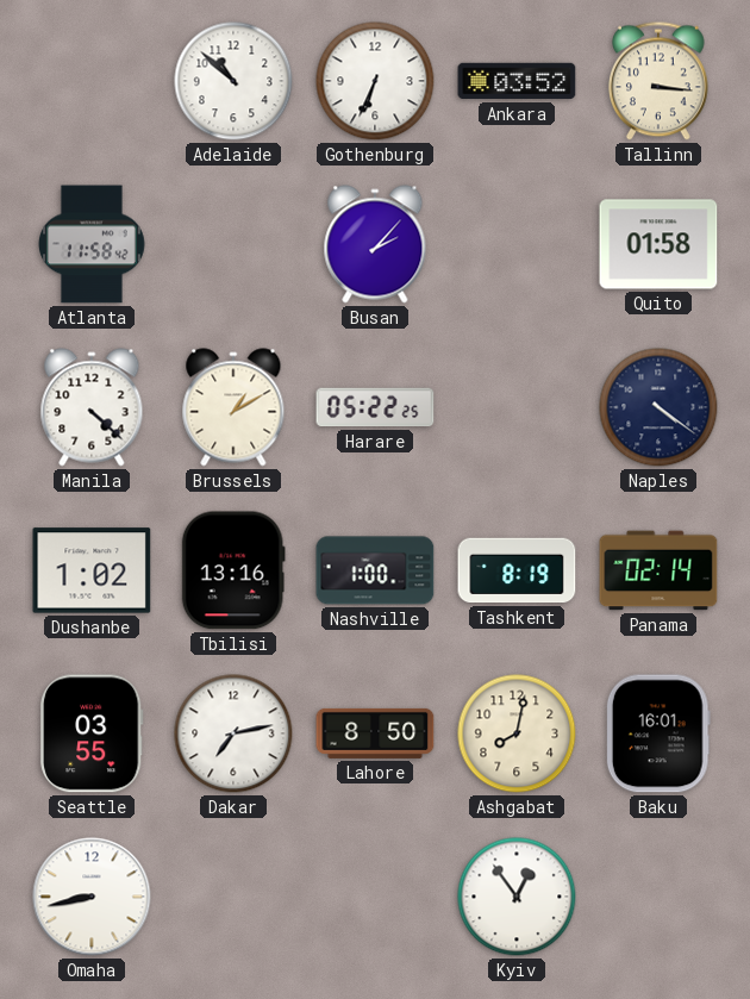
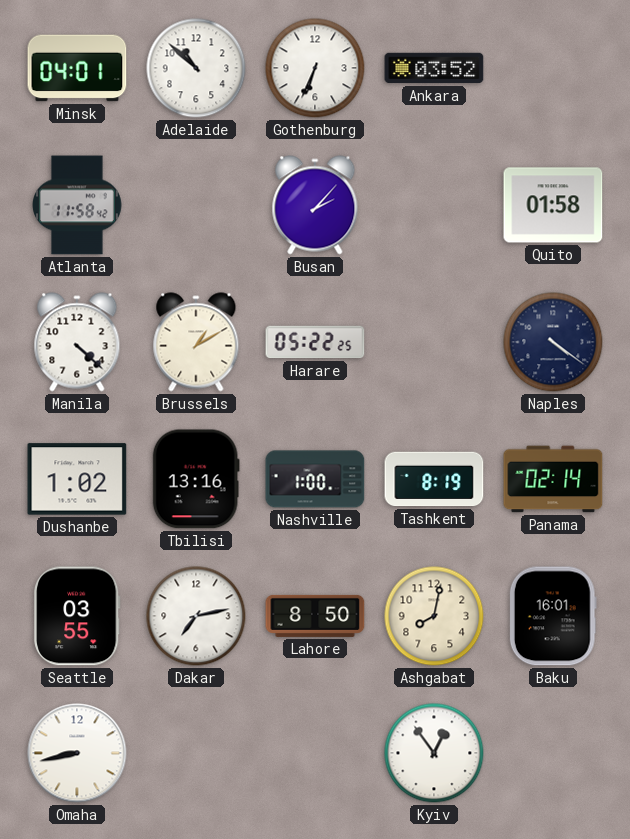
Minsk: none -> 04:01 (77, 68)
Tallinn: 3:16 -> none (658, 81)
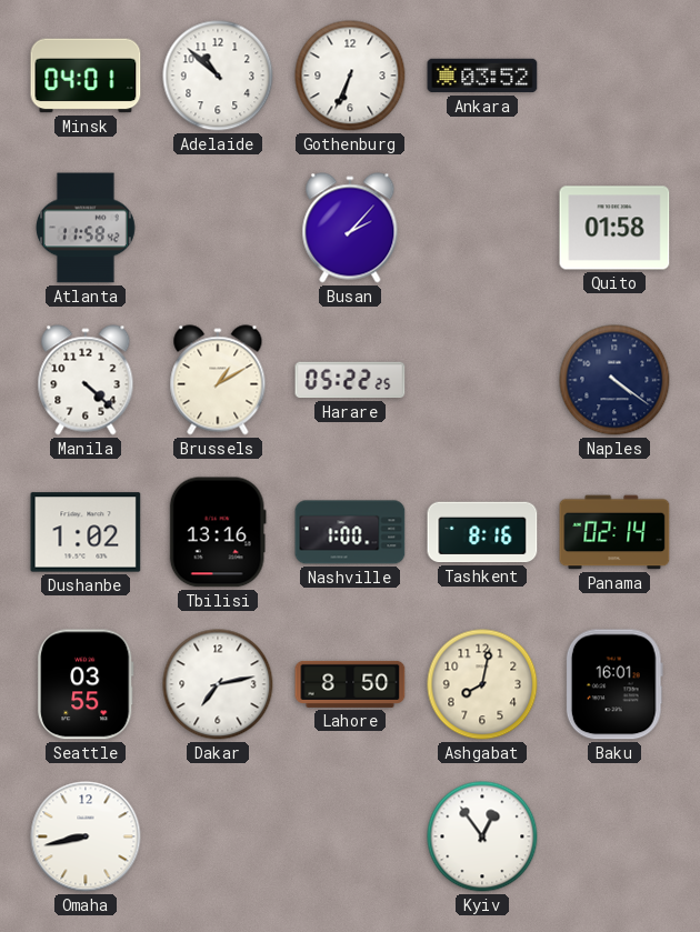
Tashkent: 8:19 -> 8:16 (482, 532)
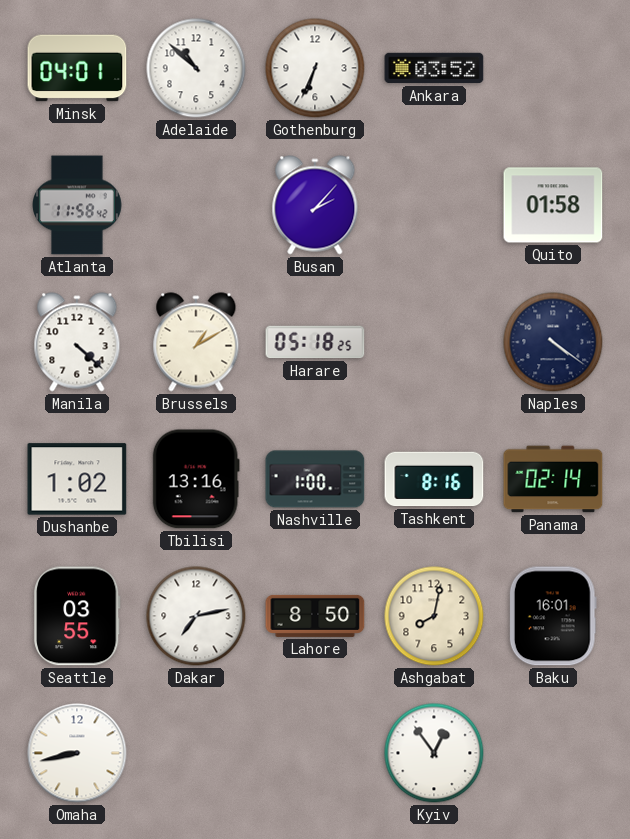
Harare: 05:22 -> 05:18 (315, 342)
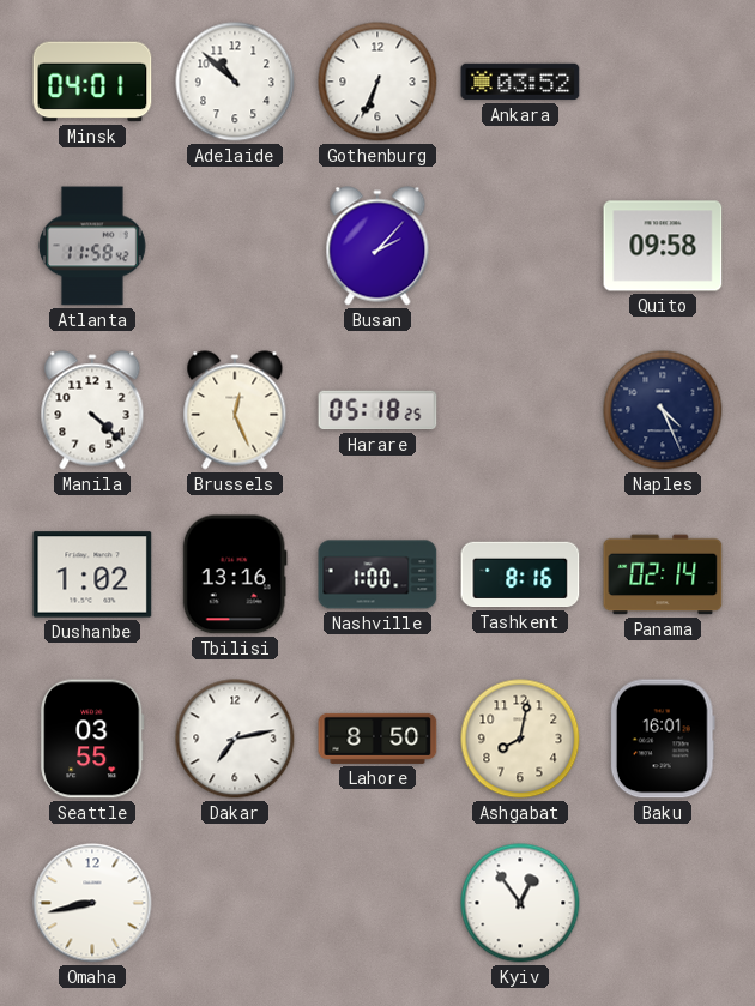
Quito: 01:58 -> 09:58 (663, 246)
Brussels: 1:10 -> 12:26 (235, 410)
Naples: 4:21 -> 4:26 (663, 410)
